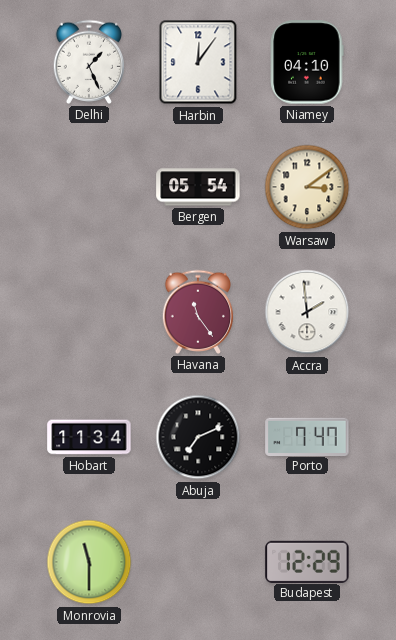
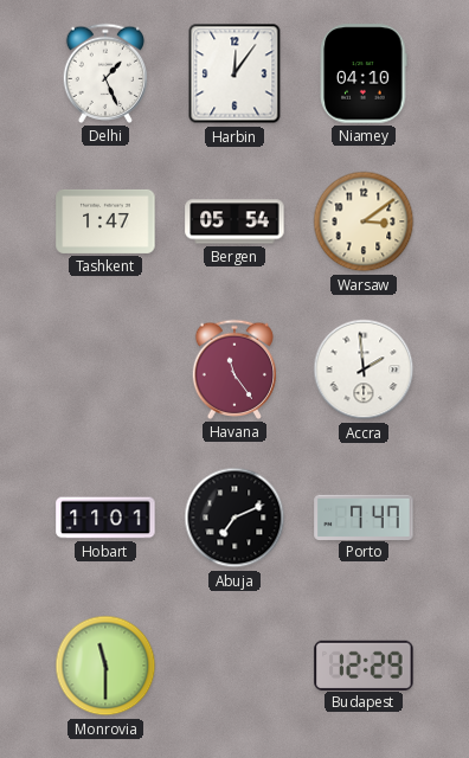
Tashkent: none -> 1:47 (105, 221)
Hobart: 11:34 -> 11:01 (105, 518)
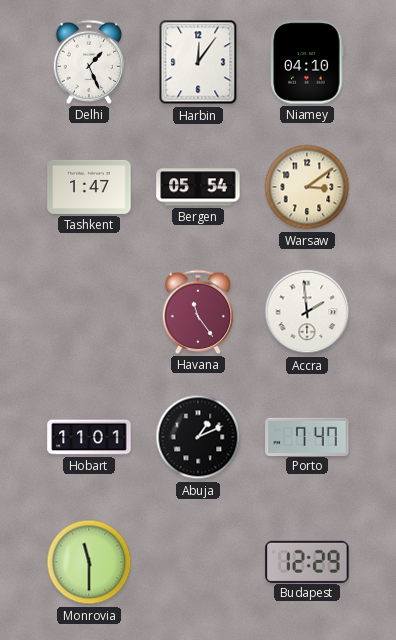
Abuja: 7:11 -> 1:11 (198, 437)
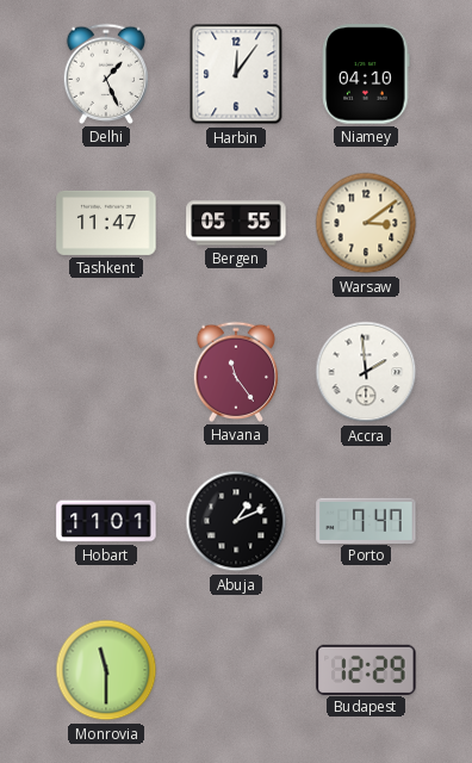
Tashkent: 1:47 -> 11:47 (106, 223)
Bergen: 05:54 -> 05:55 (236, 223)
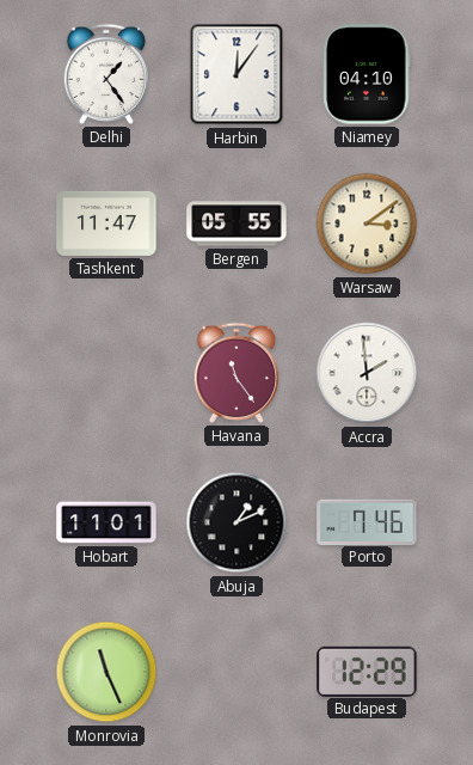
Delhi: 1:26 -> 1:24 (106, 74)
Porto: 7:47 -> 7:46 (367, 521)
Monrovia: 11:30 -> 11:26 (106, 672)
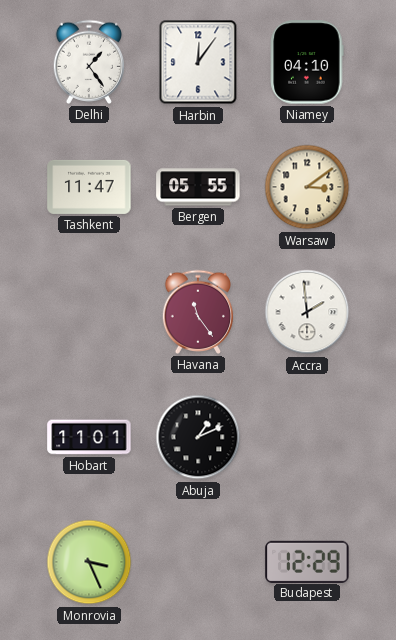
Porto: 7:46 -> none (367, 521)
Monrovia: 11:26 -> 3:26 (89, 562)
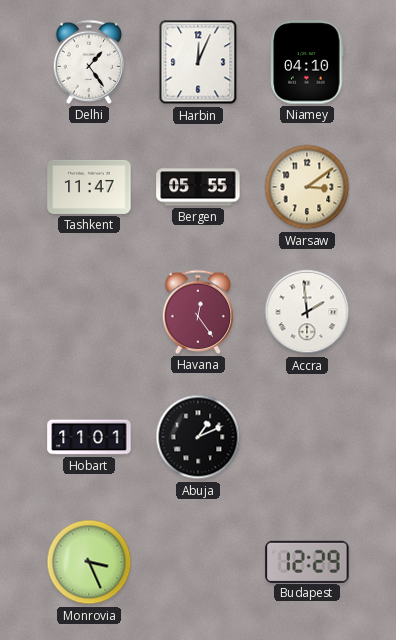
Harbin: 12:06 -> 12:04 (198, 62)
Havana: 11:24 -> 12:24 (198, 312)
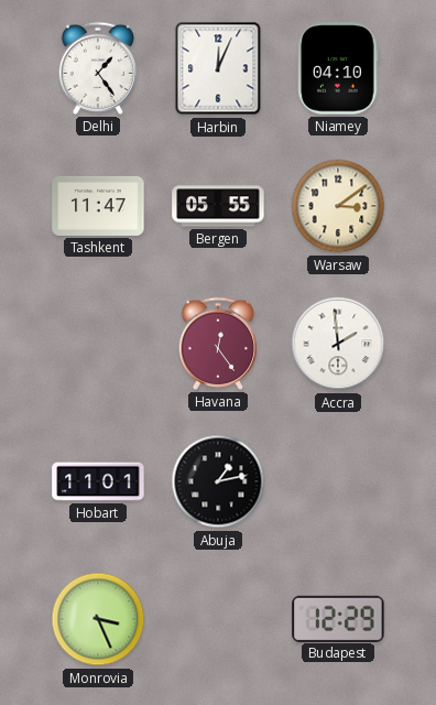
Abuja: 1:11 -> 1:13 (218, 481)
